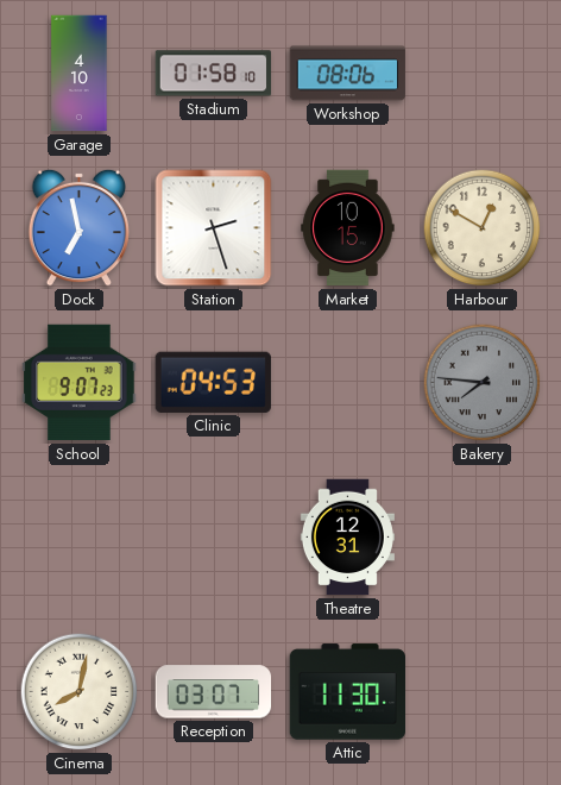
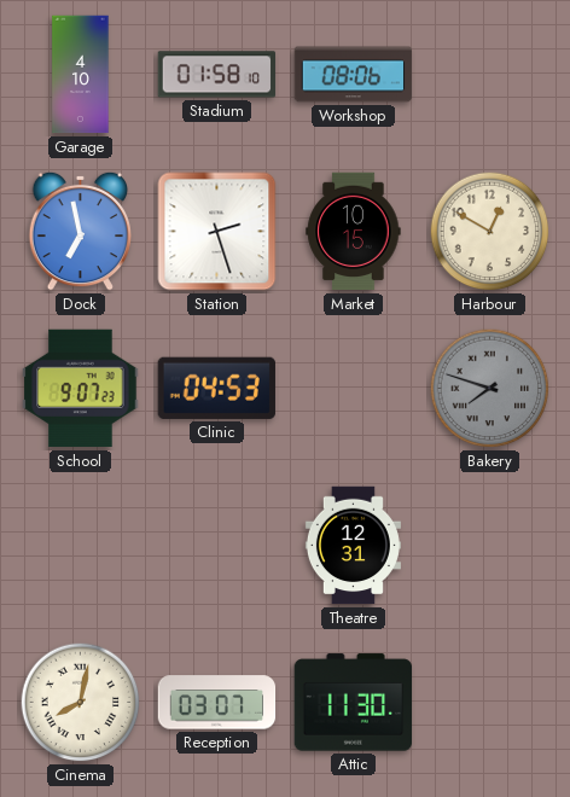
Bakery: 7:46 -> 7:48 (490, 389)
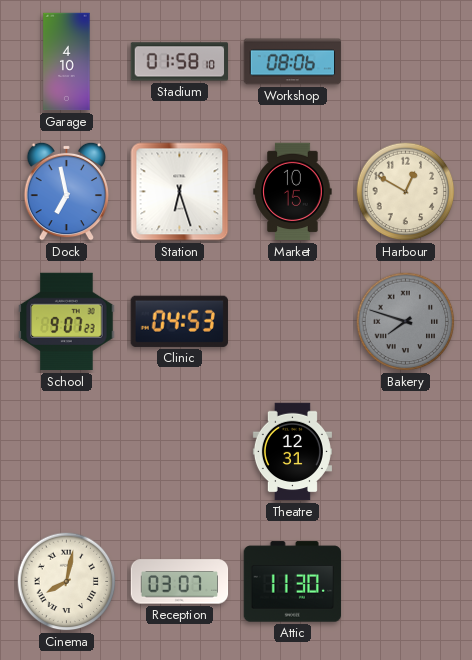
Station: 2:27 -> 6:27 (180, 192)
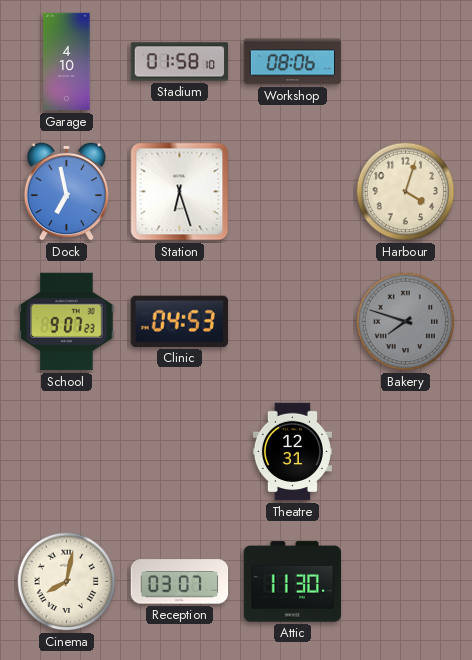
Market: 10:15 -> none (293, 192)
Harbour: 12:50 -> 4:03 (406, 192)
